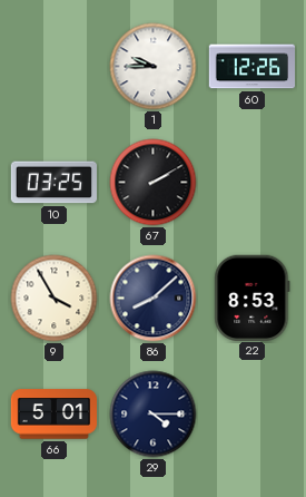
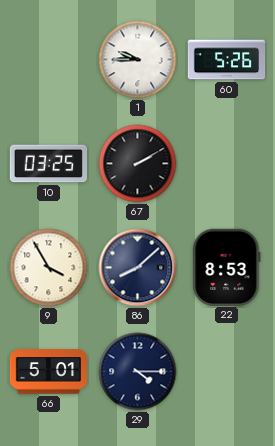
60: 12:26 -> 5:26 (227, 60)
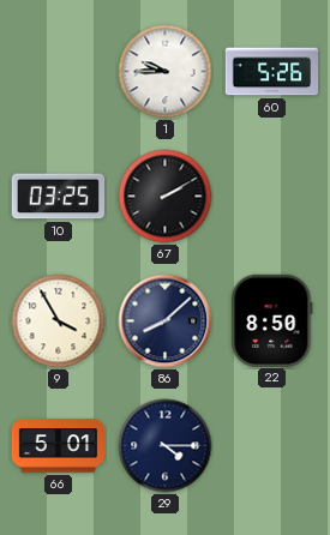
22: 8:53 -> 8:50 (272, 320)
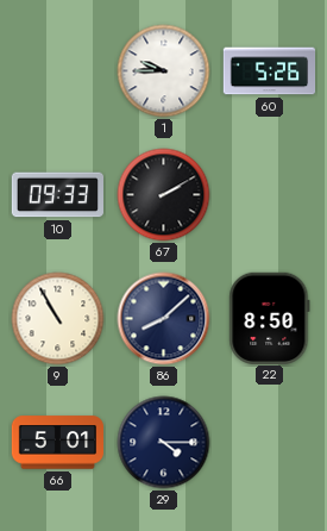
10: 03:25 -> 09:33 (57, 195)
9: 3:55 -> 10:55 (58, 319)
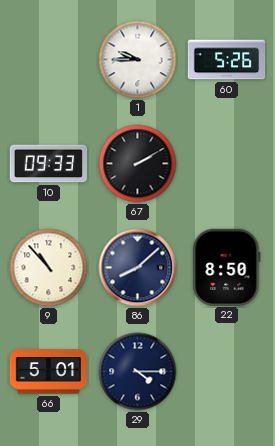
9: 10:55 -> 10:53 (49, 268)
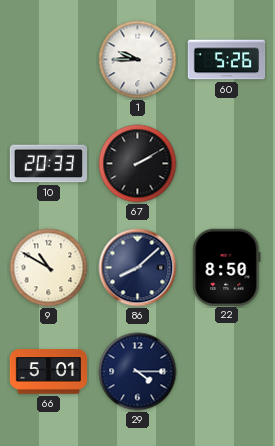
10: 09:33 -> 20:33 (48, 164)
9: 10:53 -> 10:50 (49, 268)
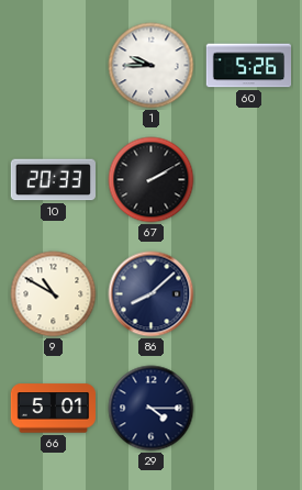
22: 8:50 -> none (227, 267)
